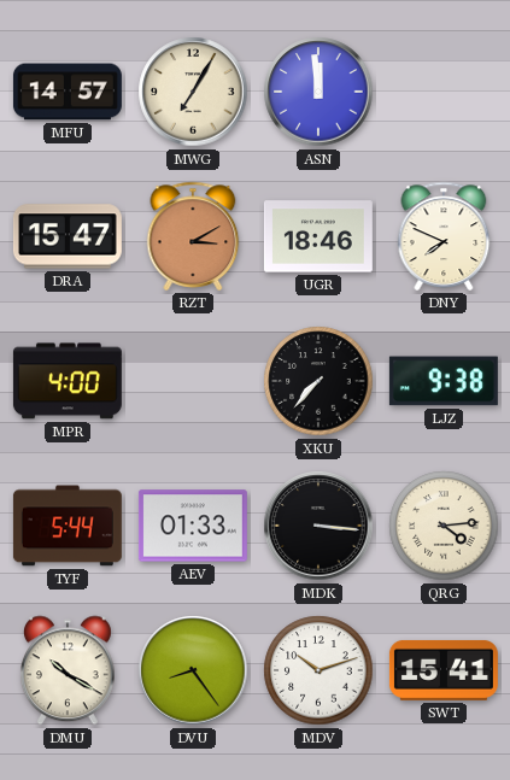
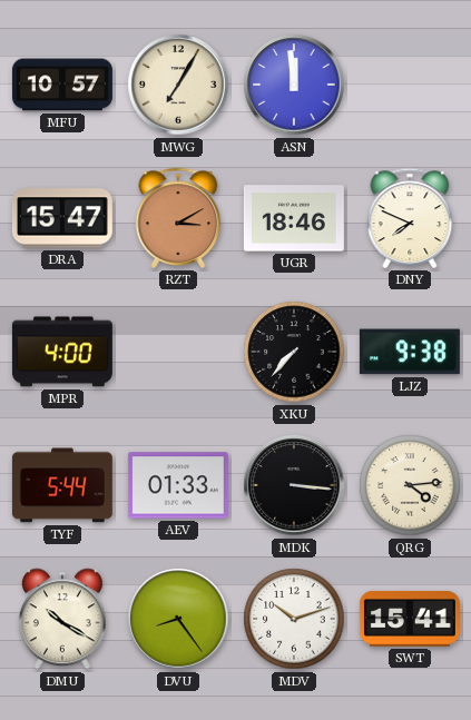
MFU: 14:57 -> 10:57 (62, 85)
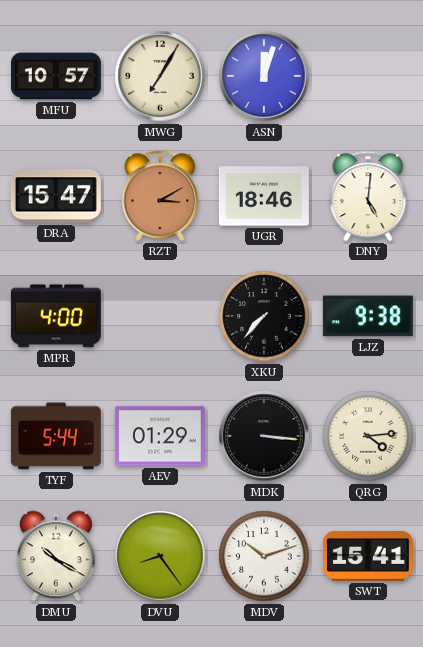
ASN: 11:59 -> 12:03 (264, 76)
DNY: 7:49 -> 5:01 (368, 196)
AEV: 01:33 -> 01:29 (160, 436)
